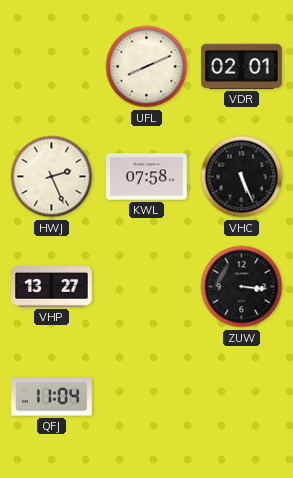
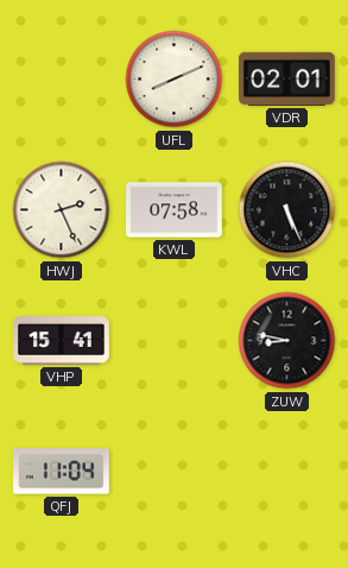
VHP: 13:27 -> 15:41 (62, 341)
ZUW: 3:16 -> 8:47 (287, 341)
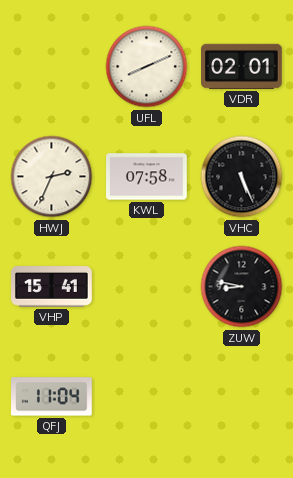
HWJ: 2:26 -> 2:34 (52, 177)
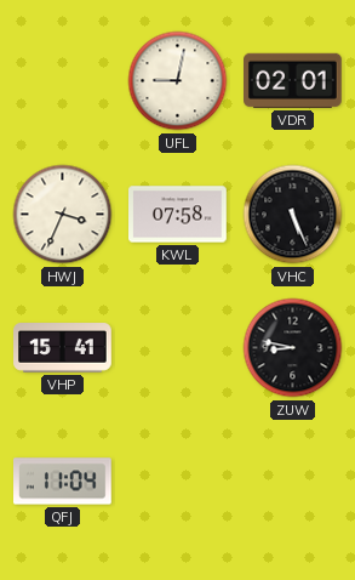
UFL: 8:11 -> 9:02 (178, 81)
HWJ: 2:34 -> 3:34 (63, 215)
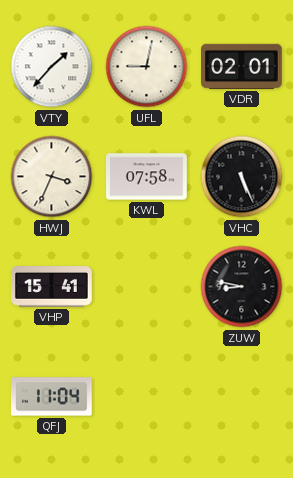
VTY: none -> 1:37 (52, 67)
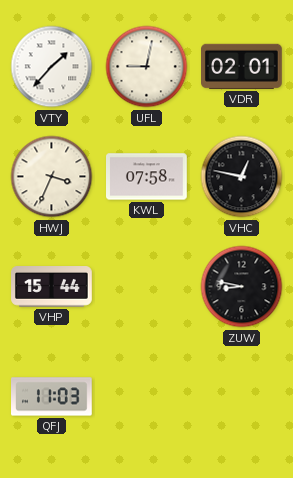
VHC: 5:26 -> 12:47 (242, 177)
VHP: 15:41 -> 15:44 (52, 287)
QFJ: 11:04 -> 11:03 (52, 397)
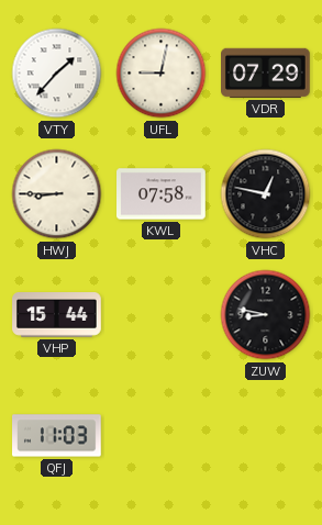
VDR: 02:01 -> 07:29 (266, 72)
HWJ: 3:34 -> 8:45 (57, 194)
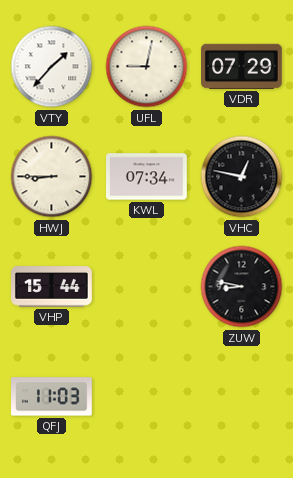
KWL: 07:58 -> 07:34 (147, 177)
